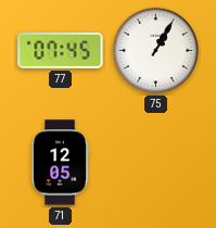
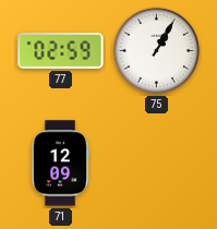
77: 07:45 -> 02:59 (61, 50)
71: 12:05 -> 12:09 (60, 164)
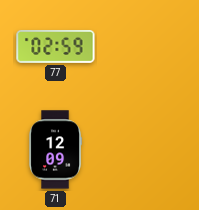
75: 1:05 -> none (157, 51)
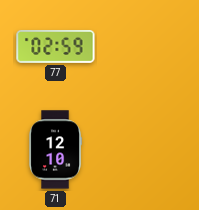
71: 12:09 -> 12:10 (55, 150)
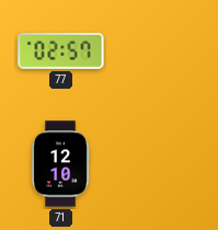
77: 02:59 -> 02:57 (61, 50)
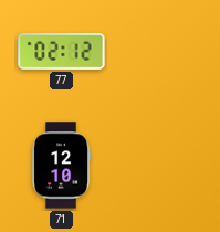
77: 02:57 -> 02:12 (62, 51)
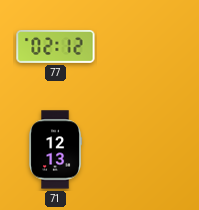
71: 12:10 -> 12:13 (55, 150)
